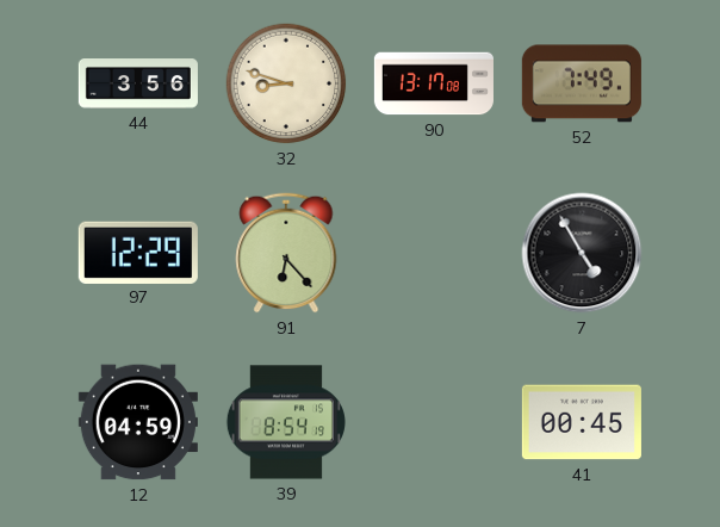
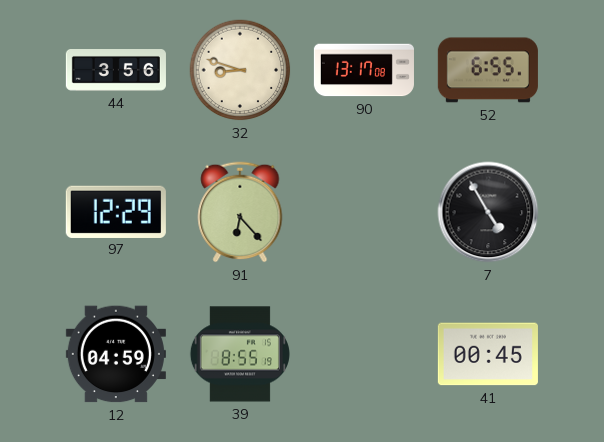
52: 7:49 -> 6:55 (488, 70)
39: 8:54 -> 8:55 (240, 354)
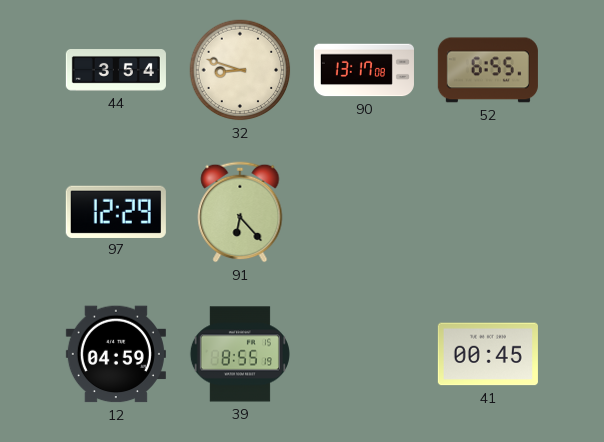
44: 3:56 -> 3:54 (116, 71)
7: 4:55 -> none (488, 212)
